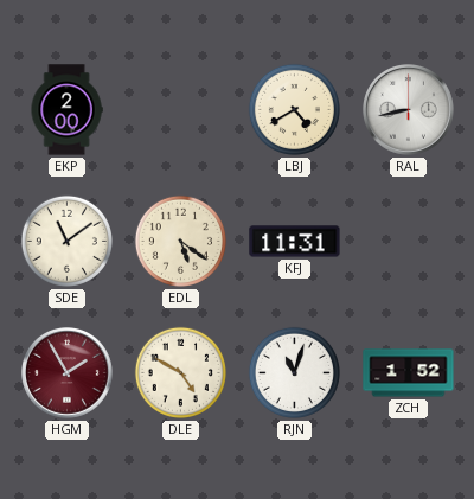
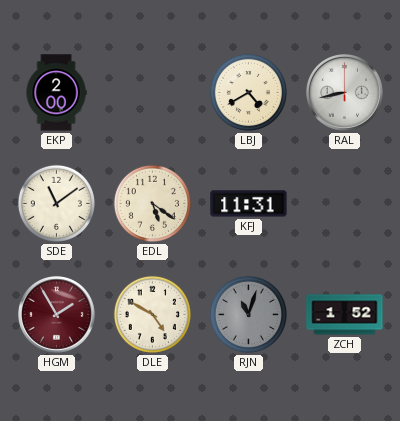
RJN dial: white -> grey (248, 314)
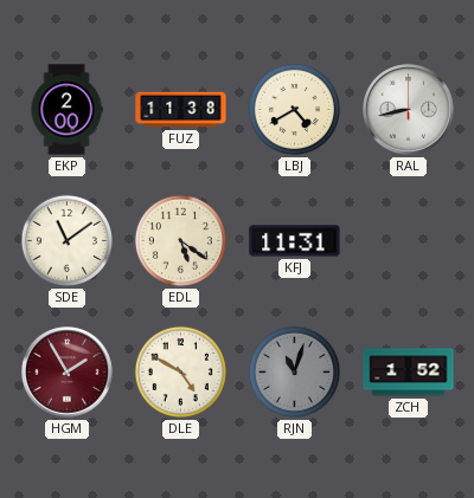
FUZ: none -> 11:38 (181, 110)
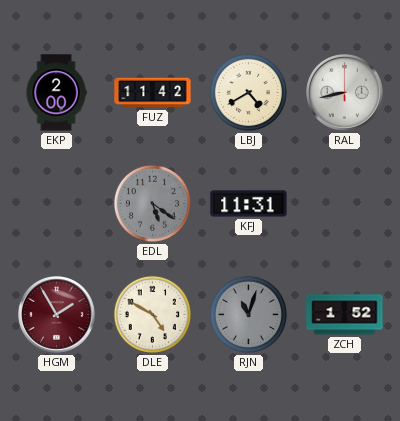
FUZ: 11:38 -> 11:42 (153, 93)
SDE: 11:09 -> none (66, 240)
EDL dial: cream -> grey (152, 203)
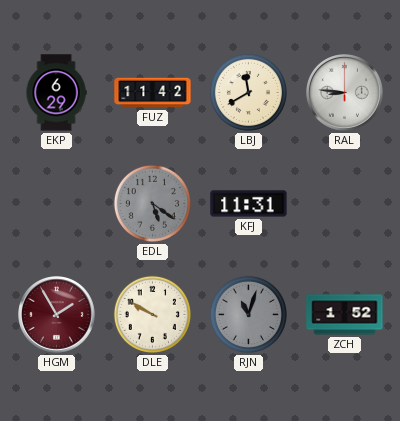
EKP: 2:00 -> 6:29 (56, 93)
LBJ: 4:40 -> 11:40 (248, 92)
RAL: 8:43 -> 8:46 (345, 93)
DLE: 4:50 -> 9:50 (152, 314)
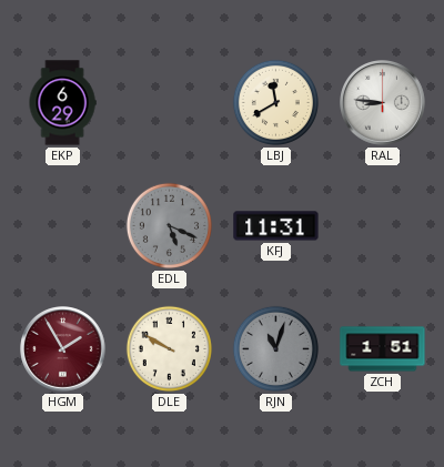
FUZ: 11:42 -> none (153, 93)
EDL: 5:21 -> 5:19 (169, 225)
ZCH: 1:52 -> 1:51 (383, 349)
